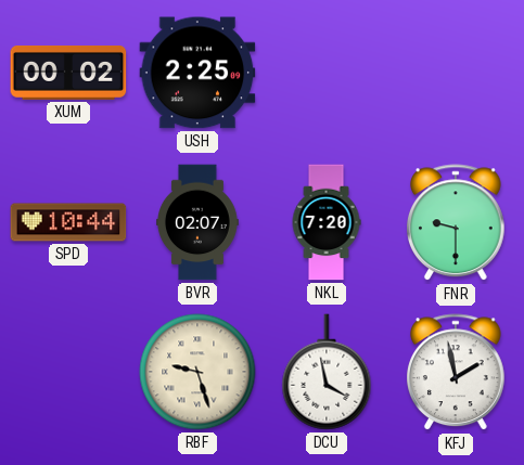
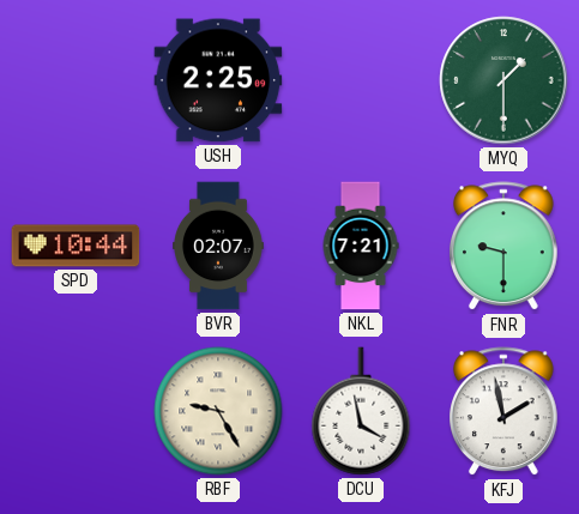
XUM: 00:02 -> none (68, 74)
MYQ: none -> 1:30 (503, 80)
NKL: 7:20 -> 7:21 (361, 246)
RBF: 9:27 -> 9:25 (218, 411)
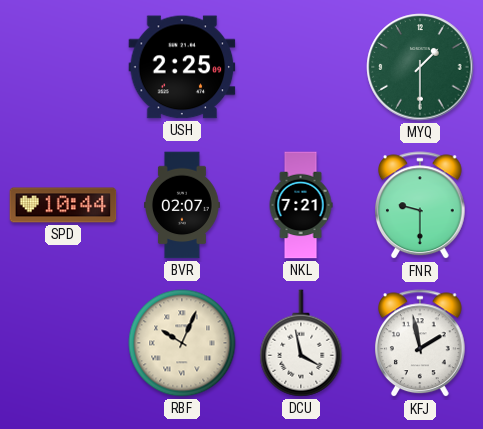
RBF: 9:25 -> 10:04 (182, 343)
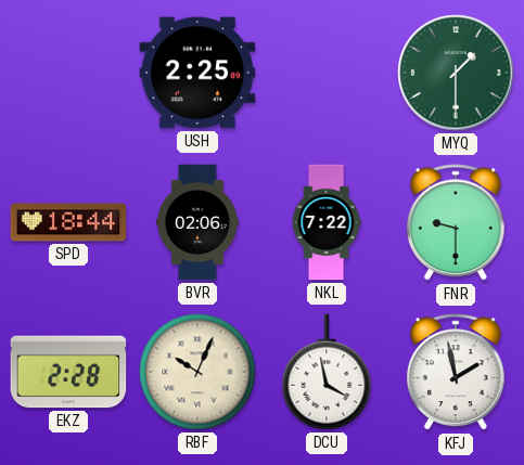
SPD: 10:44 -> 18:44 (68, 222)
BVR: 02:07 -> 02:06 (199, 222)
NKL: 7:21 -> 7:22 (327, 222)
EKZ: none -> 2:28 (68, 372)
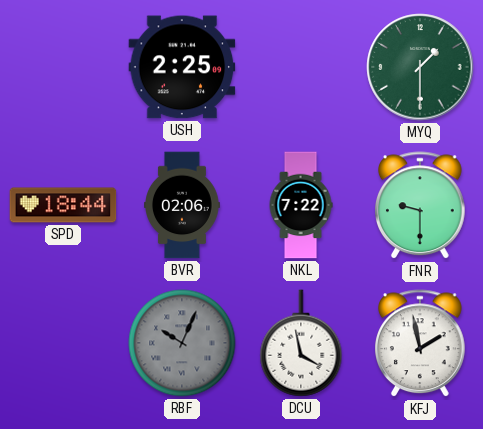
EKZ: 2:28 -> none (68, 372)
RBF dial: cream -> grey (182, 343)
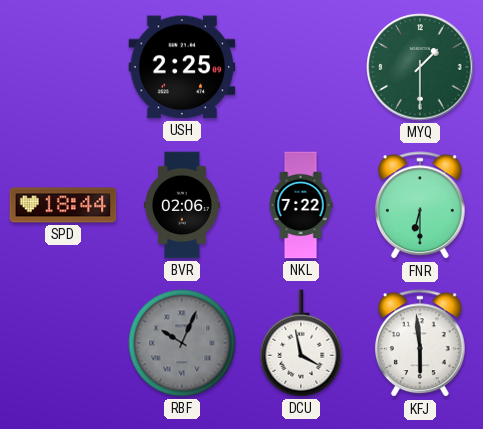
FNR: 9:30 -> 6:30 (421, 206)
KFJ: 1:58 -> 5:59 (421, 344)
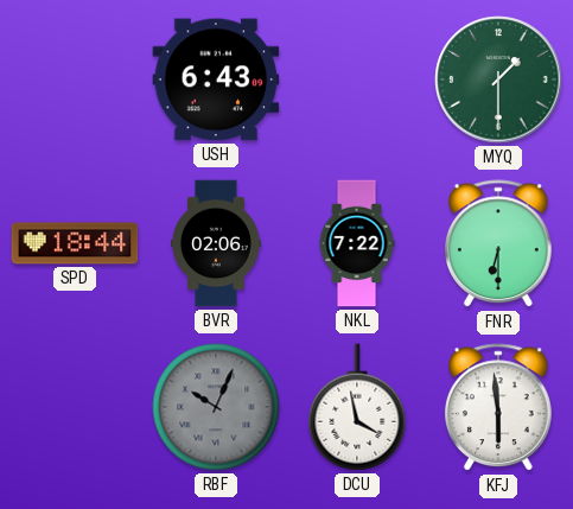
USH: 2:25 -> 6:43 (216, 79)
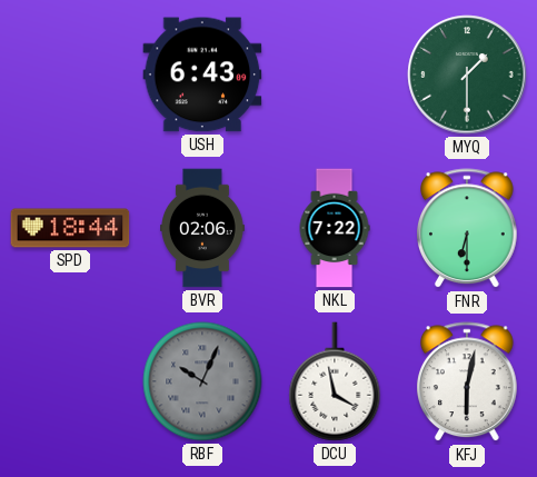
KFJ: 5:59 -> 6:02 (468, 382)
